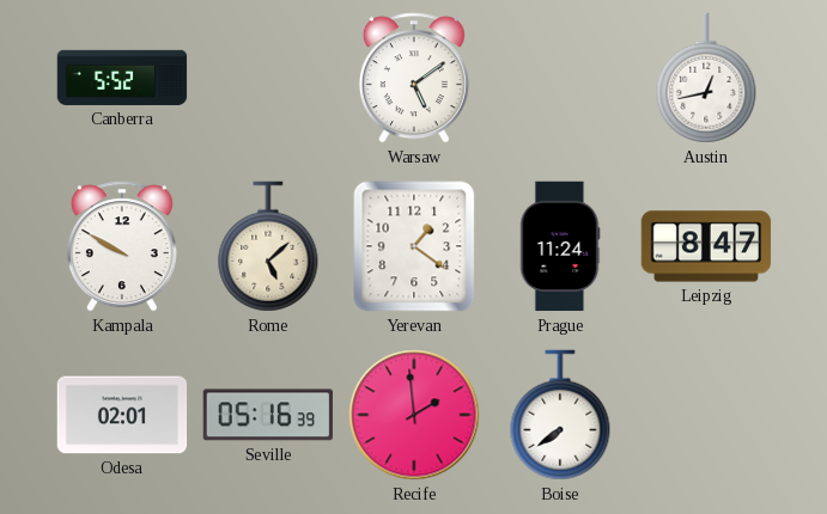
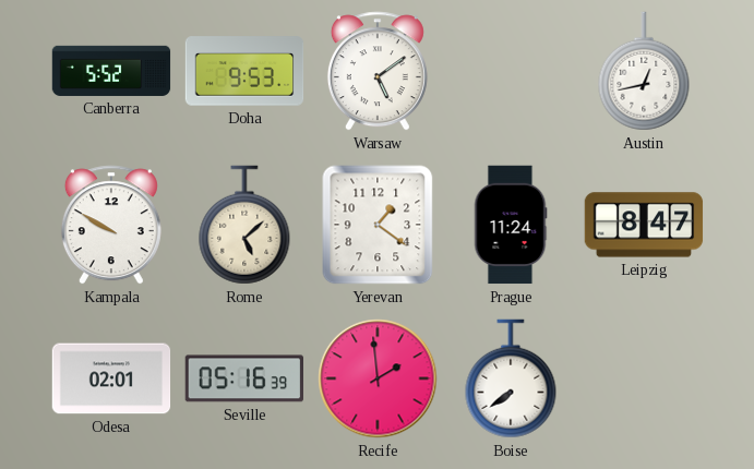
Doha: none -> 9:53 (244, 71)
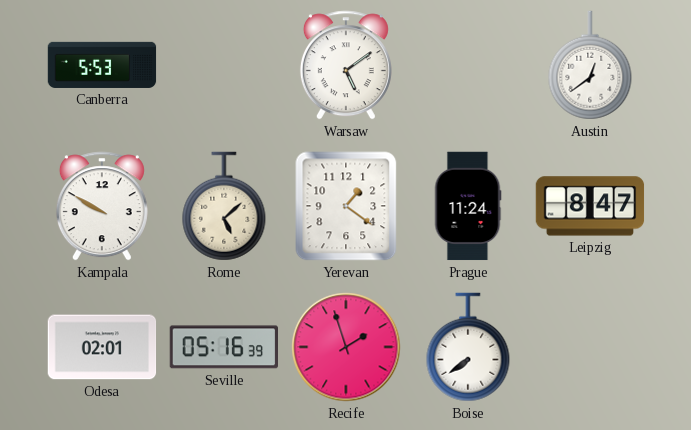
Canberra: 5:52 -> 5:53 (102, 65)
Doha: 9:53 -> none (244, 71)
Austin: 12:43 -> 12:39 (590, 65)
Recife: 1:59 -> 1:57 (346, 347)
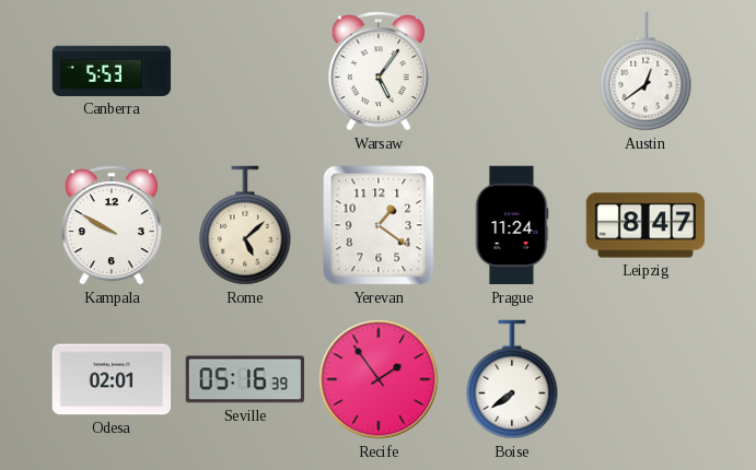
Warsaw: 5:09 -> 5:06 (379, 71)
Recife: 1:57 -> 1:54 (379, 379)
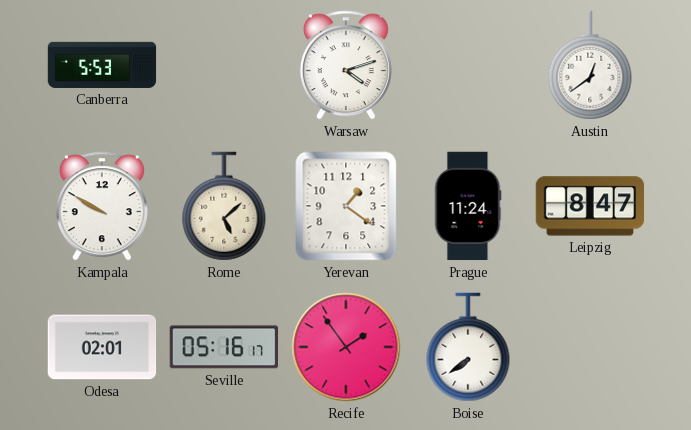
Warsaw: 5:06 -> 4:12 (346, 65)
Seville: 05:16:39 -> 05:16:17 (223, 347)
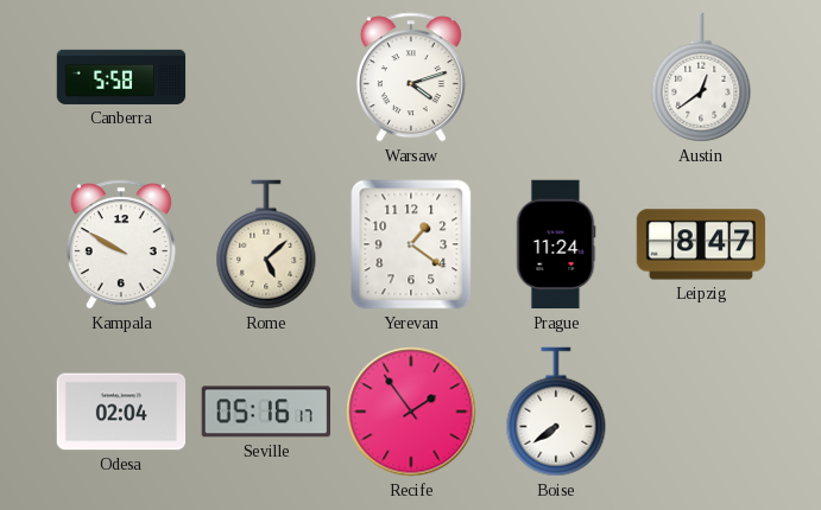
Canberra: 5:53 -> 5:58 (121, 77)
Odesa: 02:01 -> 02:04 (121, 412)
